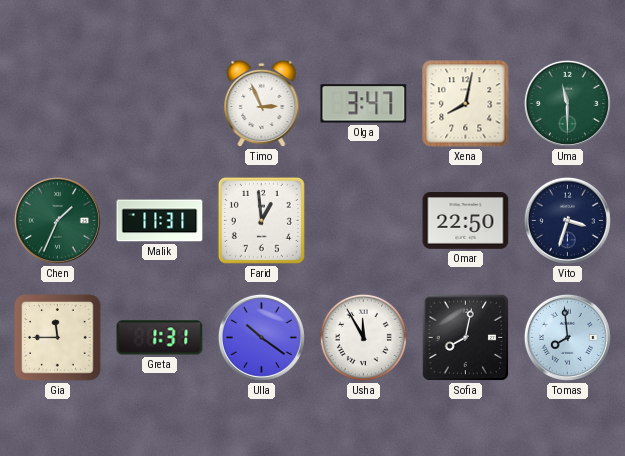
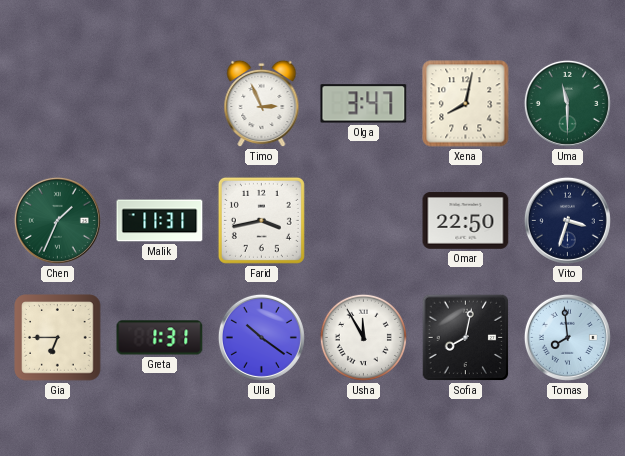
Farid: 12:59 -> 3:43 (261, 220)
Gia: 11:45 -> 6:45 (58, 338)
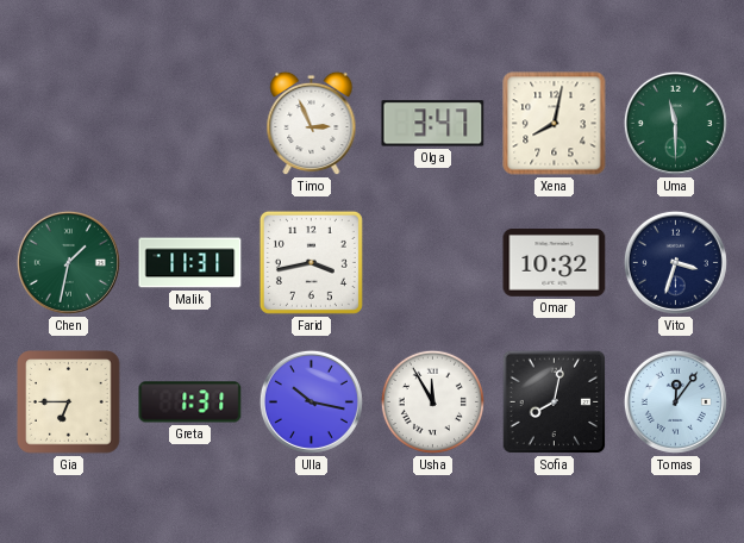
Chen: 1:34 -> 1:32 (68, 262)
Omar: 22:50 -> 10:32 (555, 263)
Ulla: 10:21 -> 10:17 (311, 401)
Tomas: 7:59 -> 12:06 (675, 401)
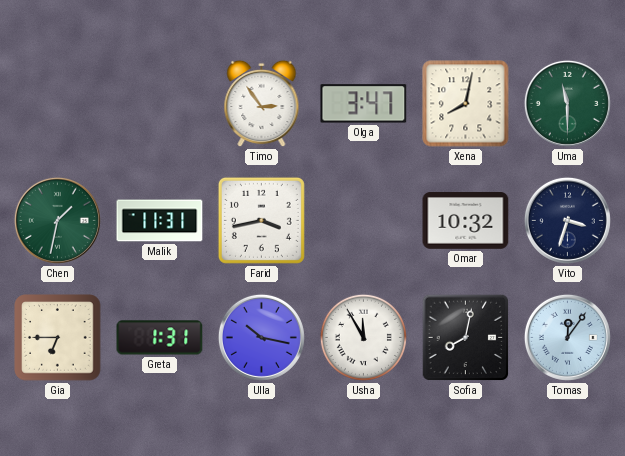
Timo: 2:56 -> 2:54 (262, 104)
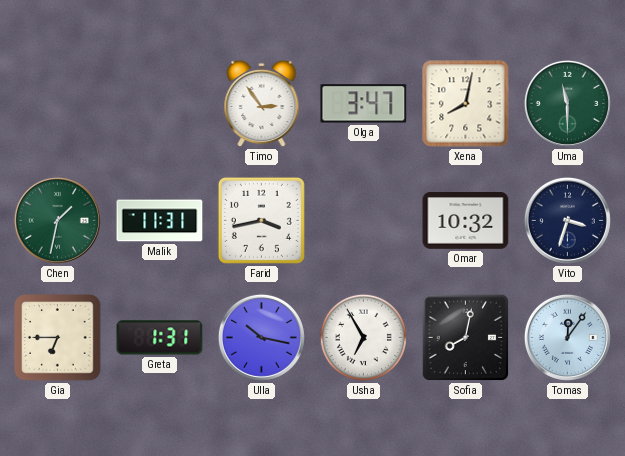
Usha: 11:55 -> 6:55 (363, 337)
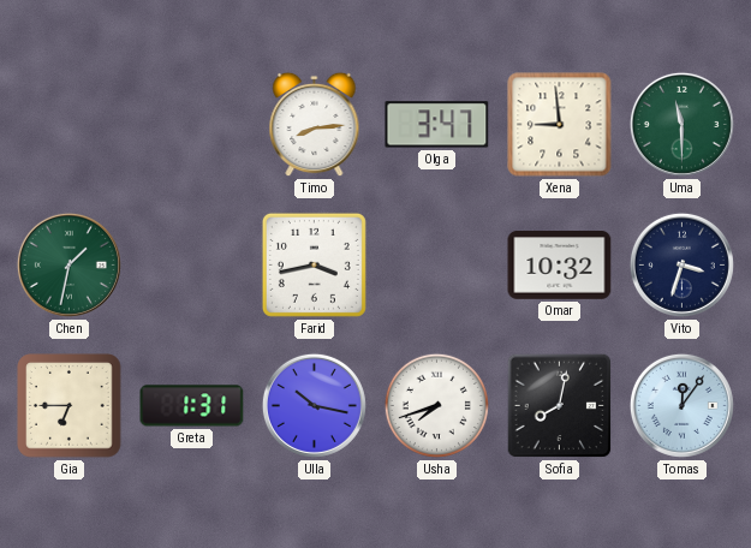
Timo: 2:54 -> 8:14 (315, 125)
Xena: 8:02 -> 8:59 (560, 125)
Malik: 11:31 -> none (160, 221)
Usha: 6:55 -> 7:42 (436, 405)
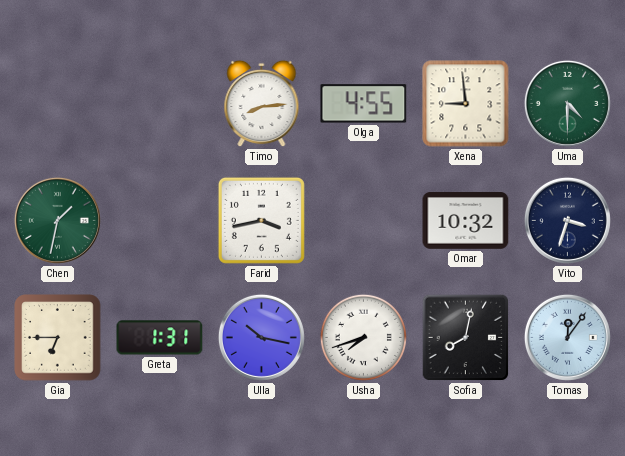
Olga: 3:47 -> 4:55 (364, 104)
Uma: 11:30 -> 4:30 (567, 103)
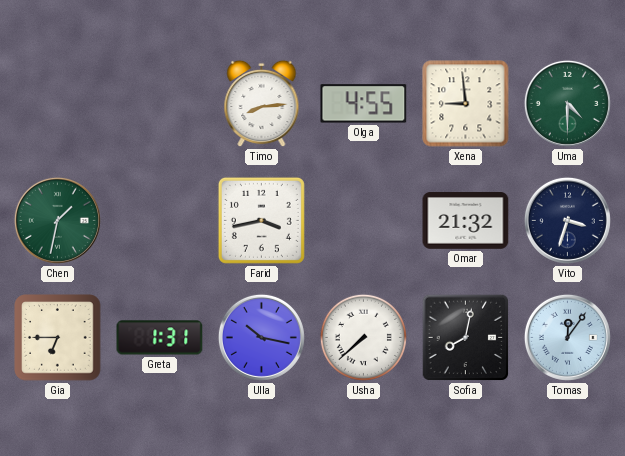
Omar: 10:32 -> 21:32 (466, 221)
Usha: 7:42 -> 7:38 (363, 337)
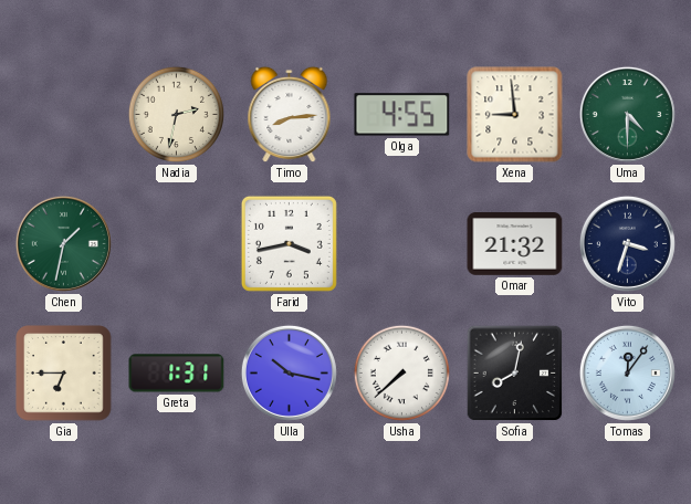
Nadia: none -> 2:32 (176, 114)
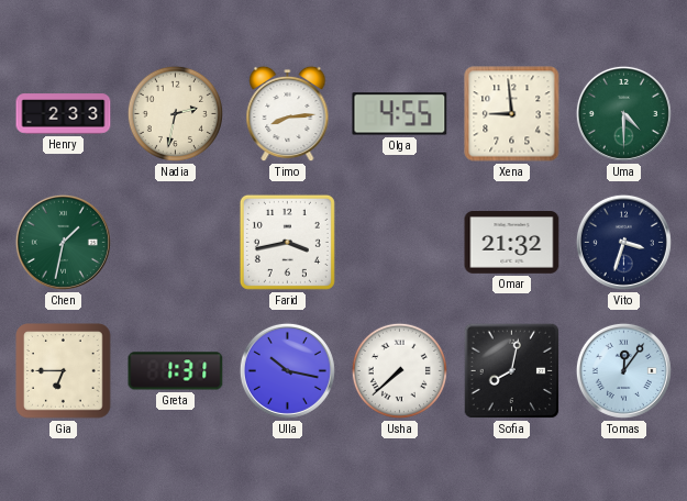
Henry: none -> 2:33 (64, 114)
